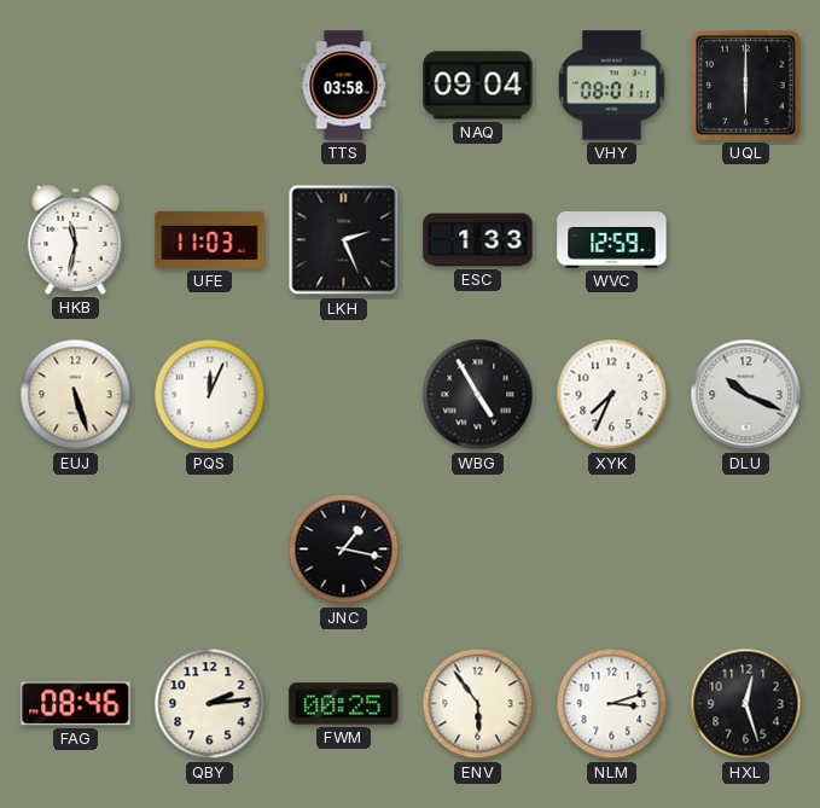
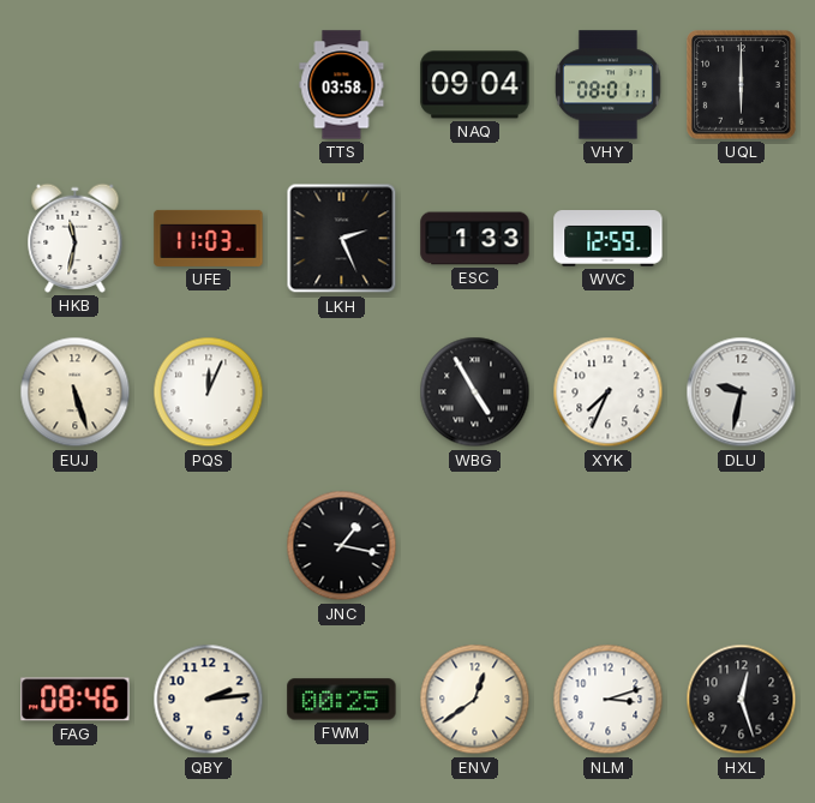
DLU: 10:19 -> 9:32 (742, 392)
ENV: 5:54 -> 12:39 (475, 700)
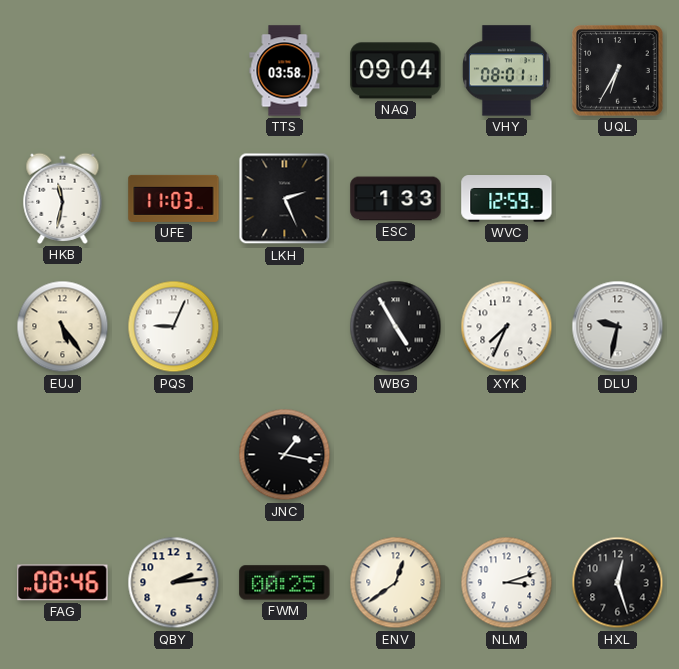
UQL: 6:00 -> 6:35 (618, 71)
EUJ: 5:27 -> 5:24 (63, 327)
PQS: 12:04 -> 9:04 (174, 327)
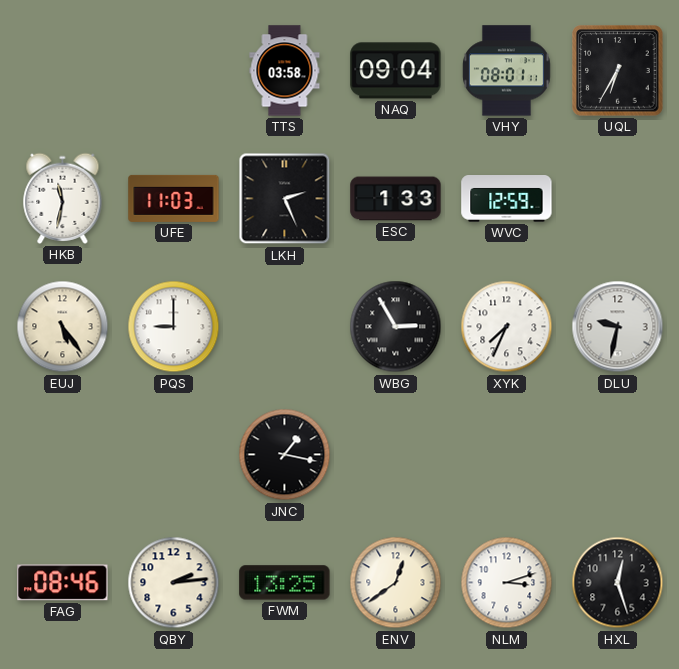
PQS: 9:04 -> 9:00 (174, 327)
WBG: 4:55 -> 2:55 (396, 327)
FWM: 00:25 -> 13:25 (285, 583)
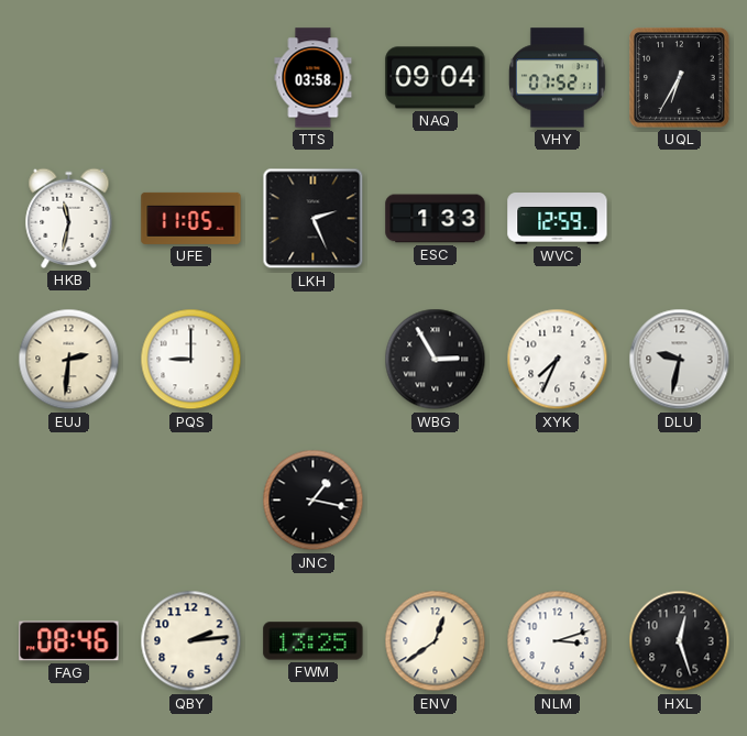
VHY: 08:01 -> 07:52 (557, 78)
UFE: 11:03 -> 11:05 (191, 218)
EUJ: 5:24 -> 2:31 (69, 360)
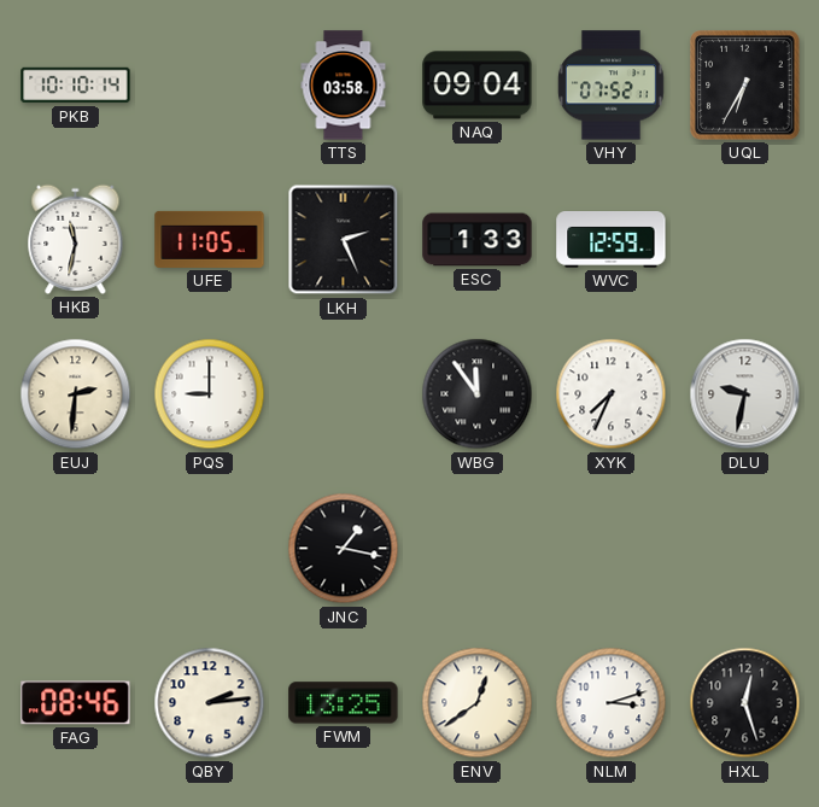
PKB: none -> 10:10 (76, 86)
WBG: 2:55 -> 11:54 (478, 394)
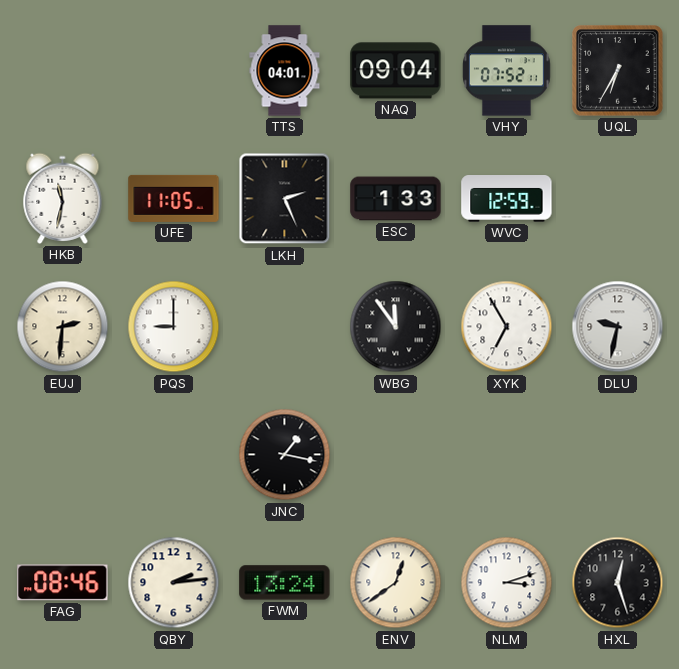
PKB: 10:10 -> none (76, 86)
TTS: 03:58 -> 04:01 (285, 71)
XYK: 7:34 -> 6:55 (507, 327)
FWM: 13:25 -> 13:24 (285, 583)
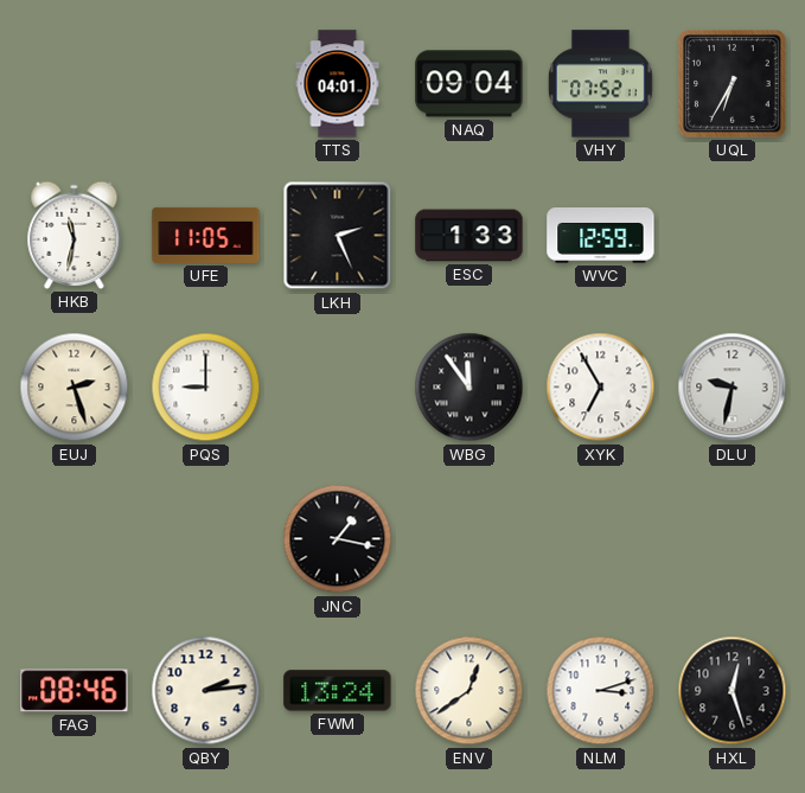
EUJ: 2:31 -> 2:27 (75, 388)
